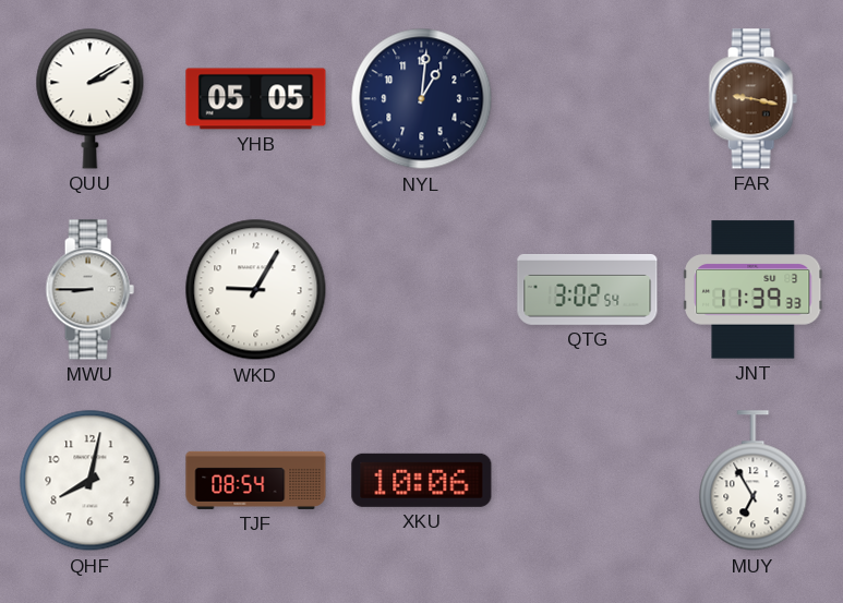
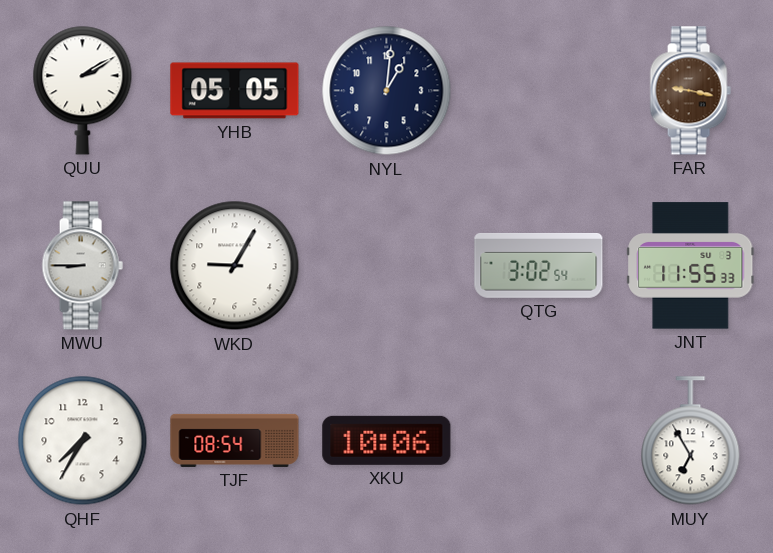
JNT: 11:39 -> 11:55 (691, 266)
QHF: 8:02 -> 7:35 (83, 441)
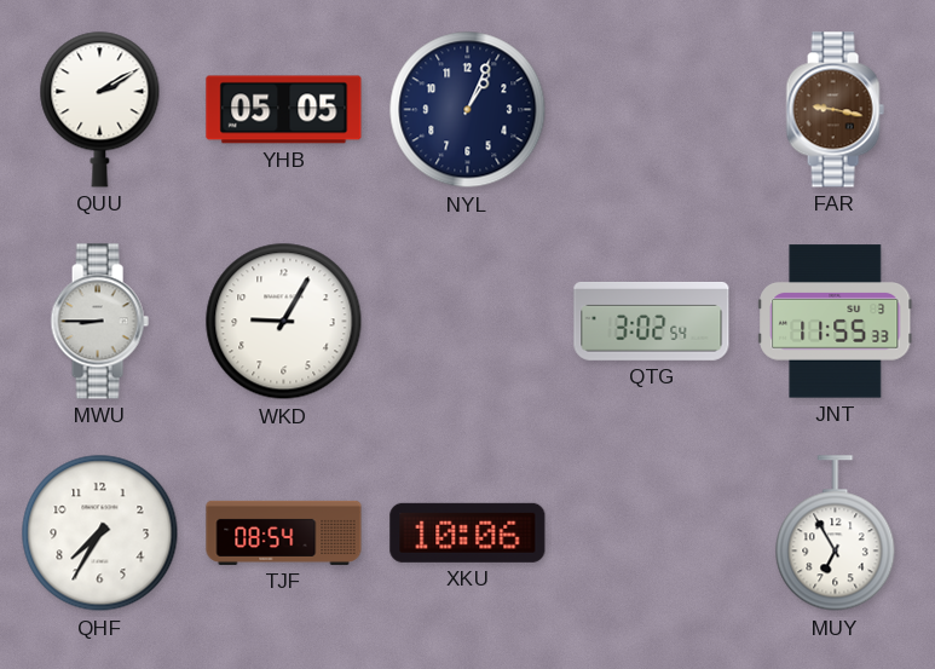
NYL: 1:01 -> 1:04 (468, 110)
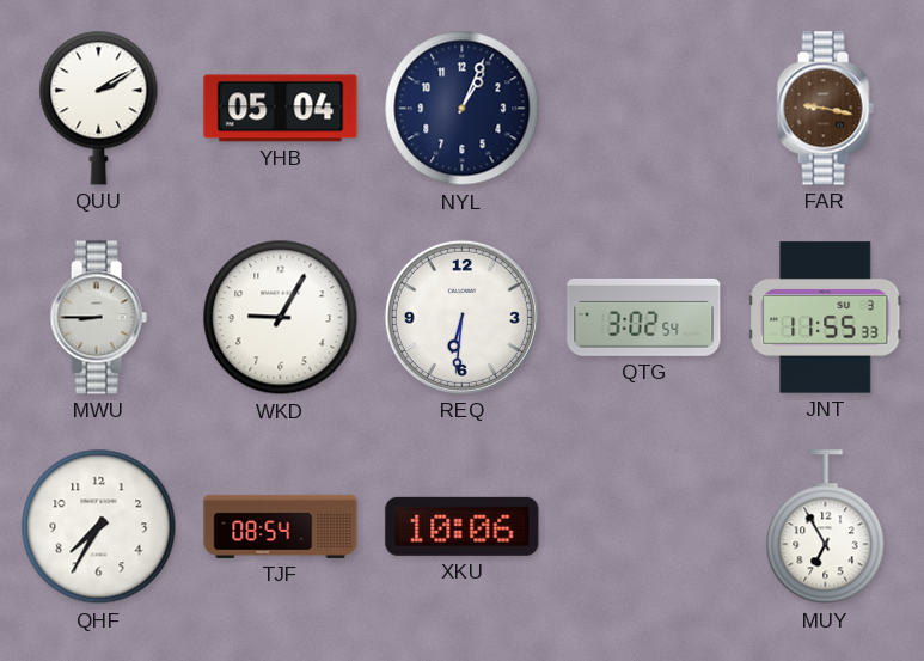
YHB: 05:05 -> 05:04 (281, 109)
REQ: none -> 6:31 (461, 317)
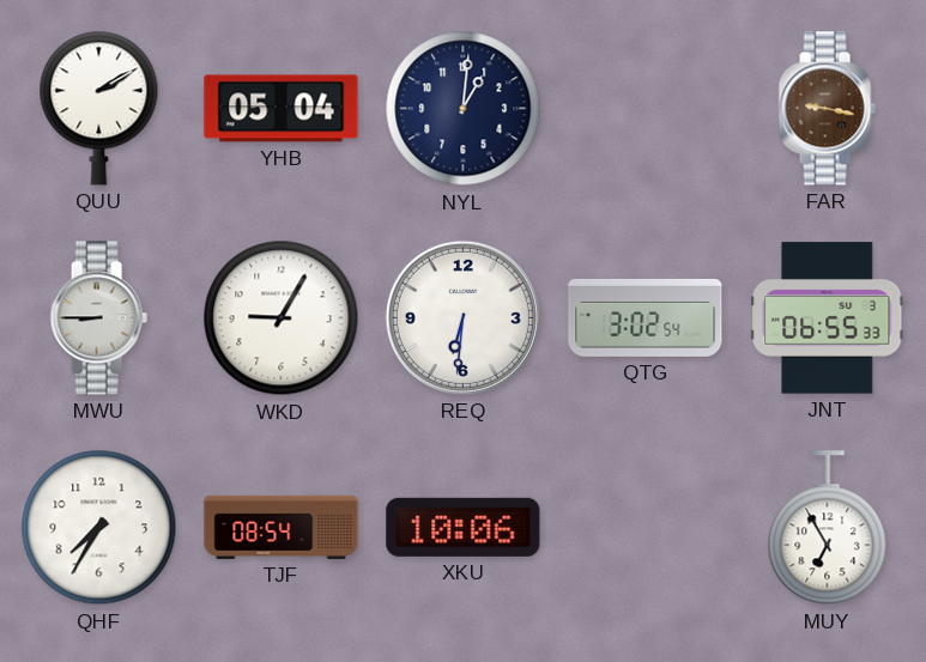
NYL: 1:04 -> 1:01 (464, 109)
JNT: 11:55 -> 06:55 (828, 318)
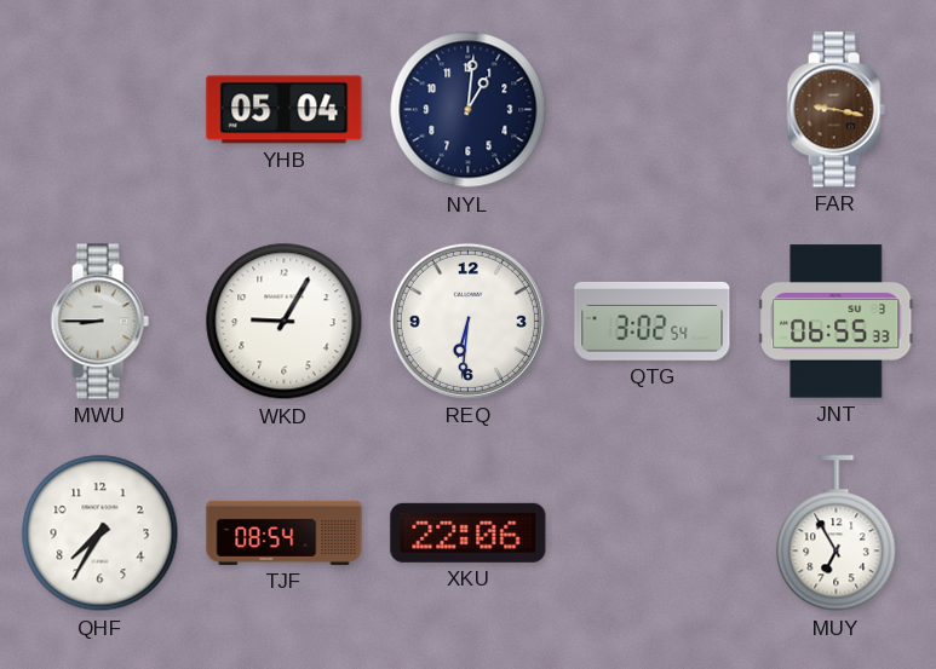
QUU: 2:10 -> none (99, 108)
XKU: 10:06 -> 22:06 (469, 532)
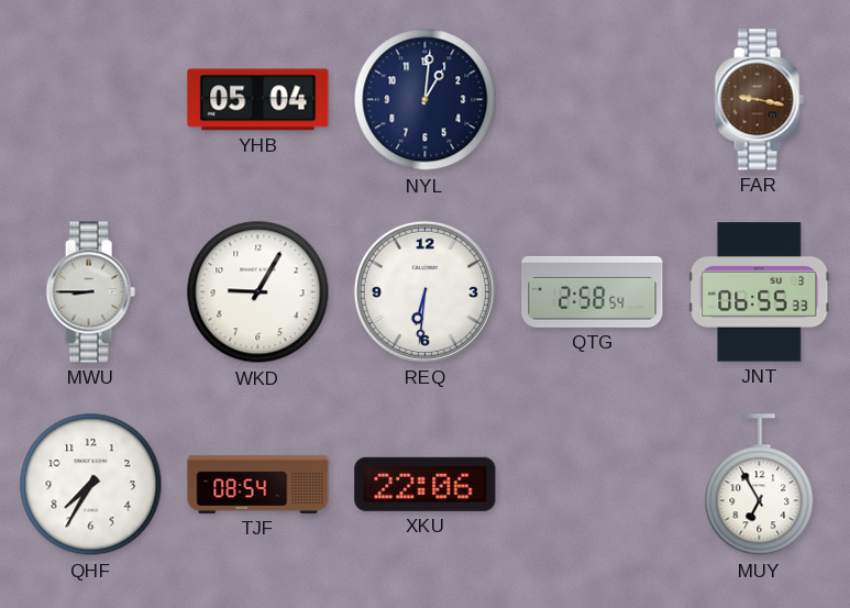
QTG: 3:02 -> 2:58 (593, 291)
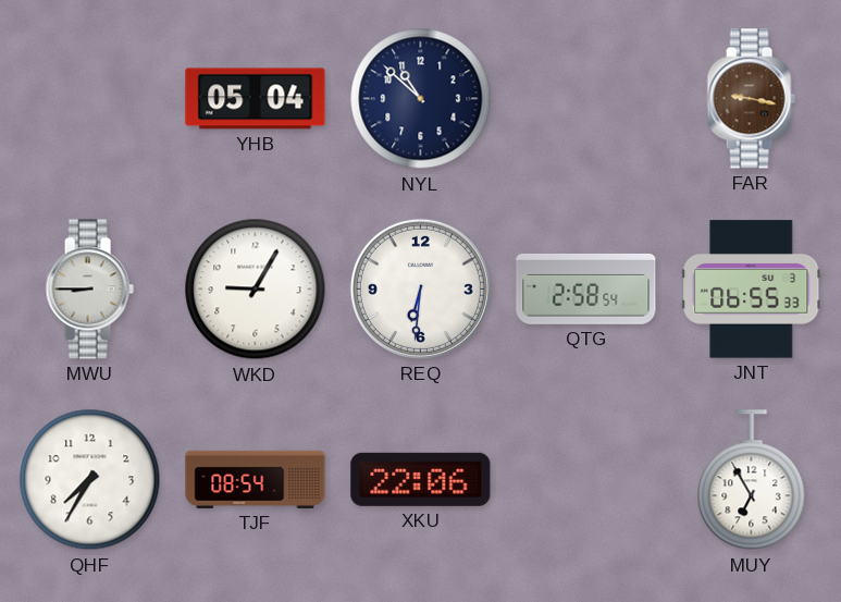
NYL: 1:01 -> 10:52 (421, 99)
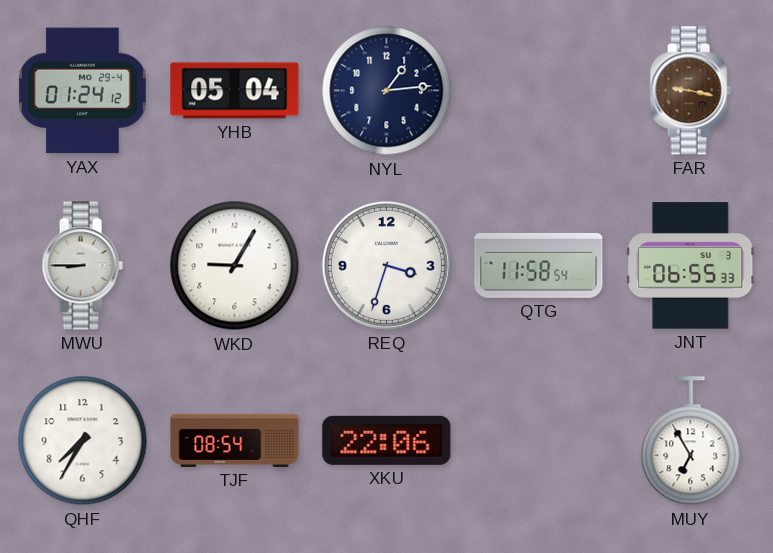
YAX: none -> 01:24 (82, 91)
NYL: 10:52 -> 1:14 (387, 91)
REQ: 6:31 -> 3:33 (386, 265)
QTG: 2:58 -> 11:58 (539, 265)
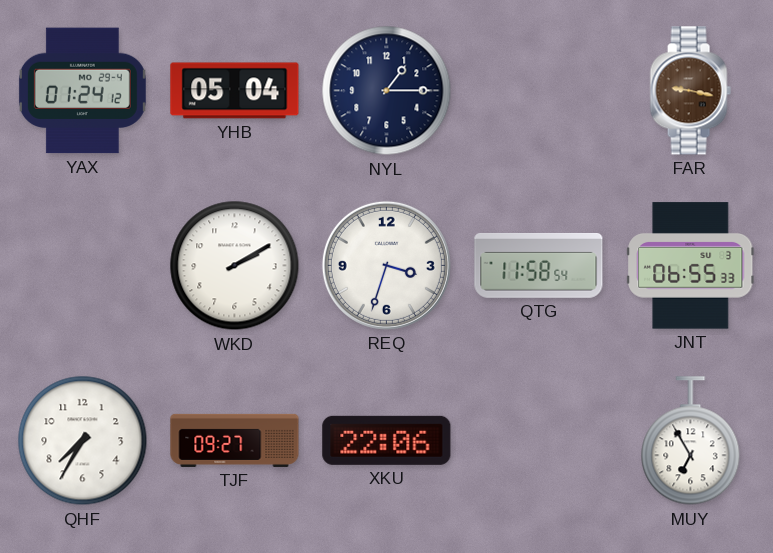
NYL: 1:14 -> 1:15 (387, 91)
MWU: 8:45 -> none (82, 266)
WKD: 9:05 -> 2:10 (235, 266)
TJF: 08:54 -> 09:27 (235, 440)
